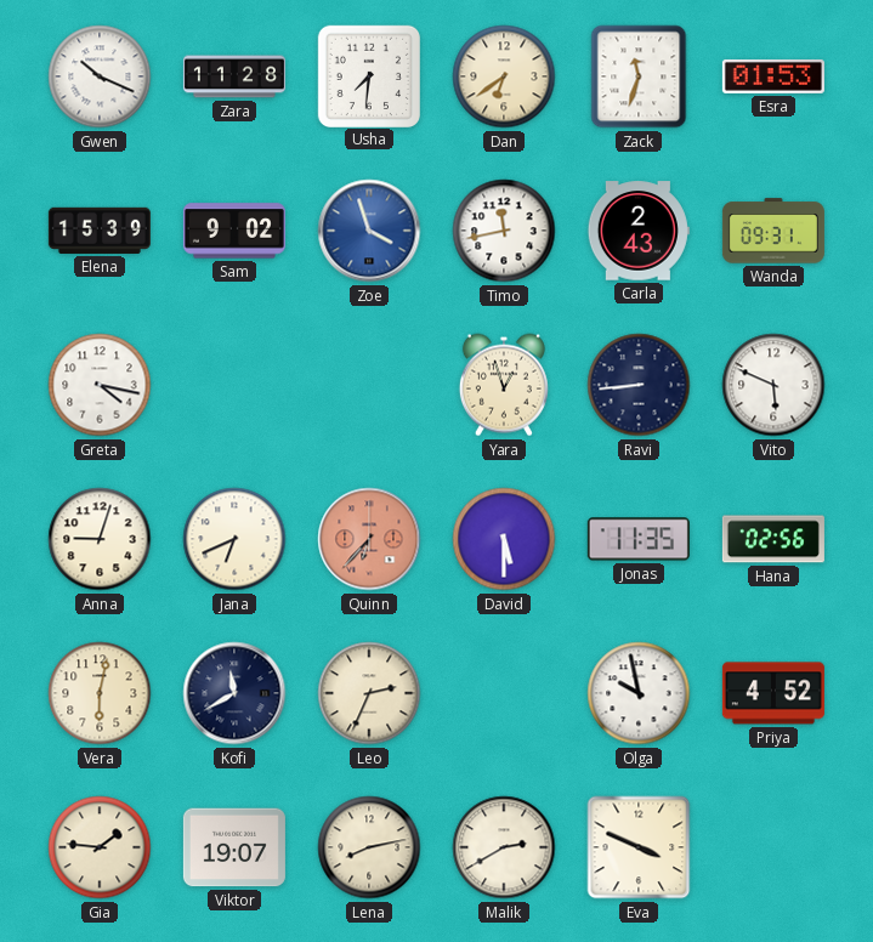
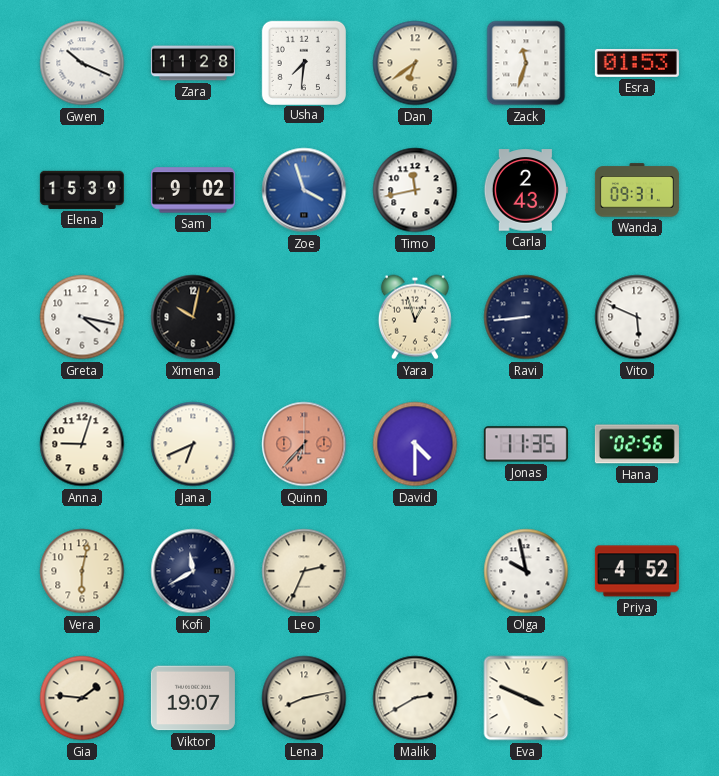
Ximena: none -> 10:02 (193, 317)
David: 5:30 -> 4:30 (415, 444)
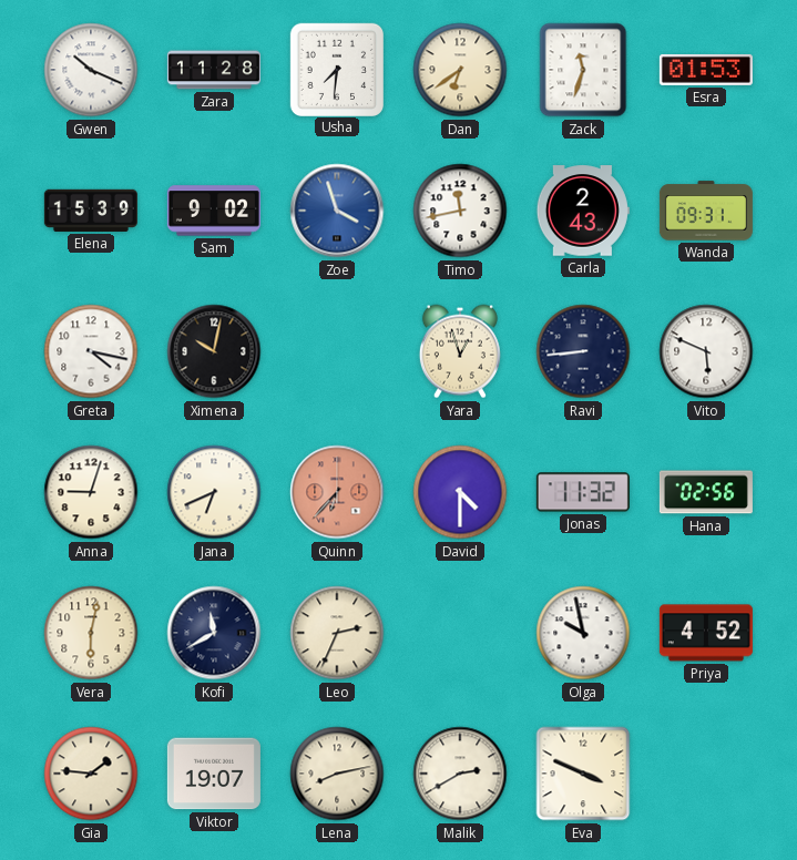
Jonas: 11:35 -> 11:32 (583, 492)
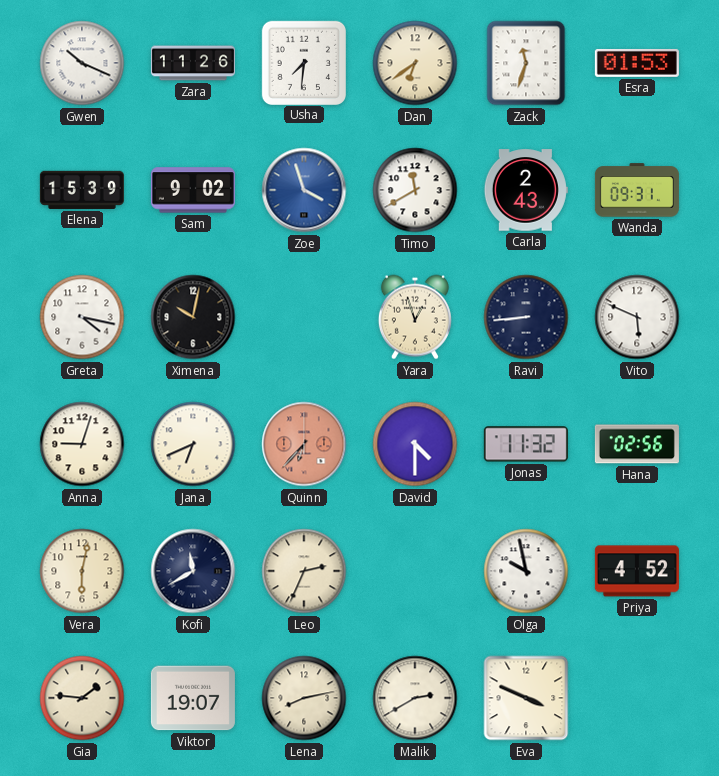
Zara: 11:28 -> 11:26 (193, 63)
Timo: 11:43 -> 11:40 (415, 190)
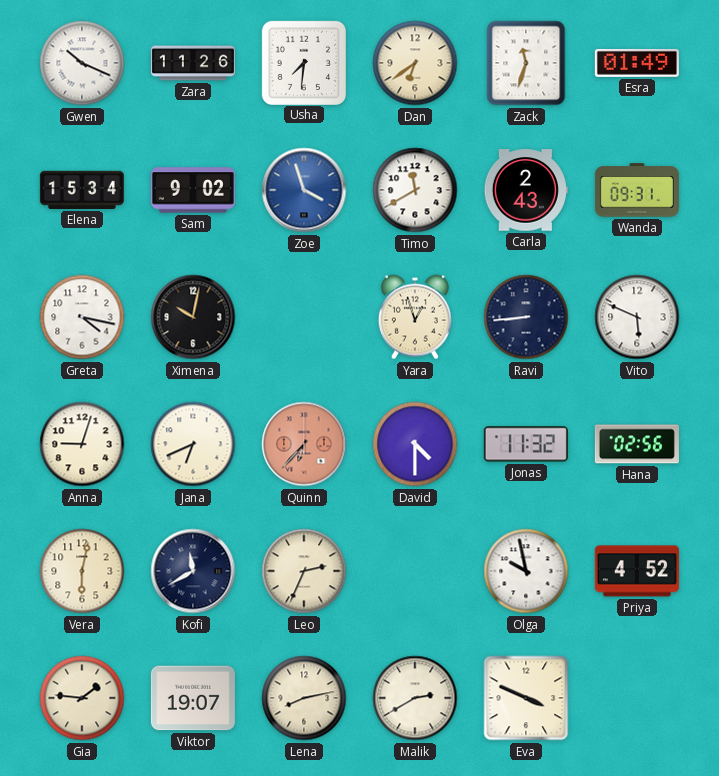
Esra: 01:53 -> 01:49 (637, 63)
Elena: 15:39 -> 15:34 (82, 190)
